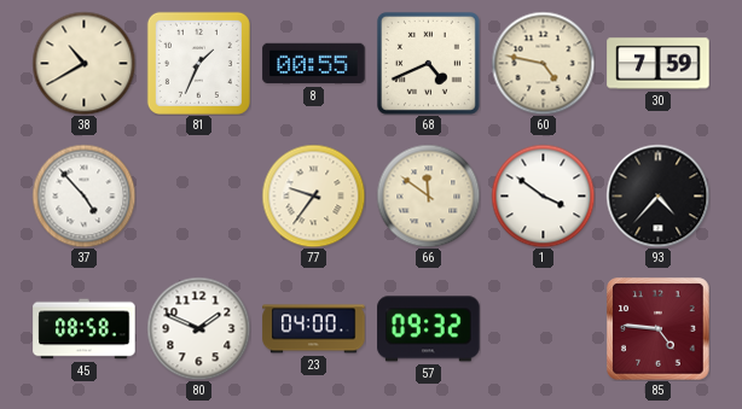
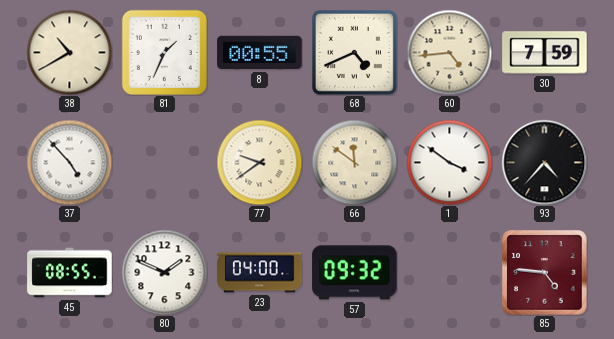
60: 4:47 -> 4:44 (449, 52)
77: 9:36 -> 9:39 (259, 162)
45: 08:58 -> 08:55 (70, 273)
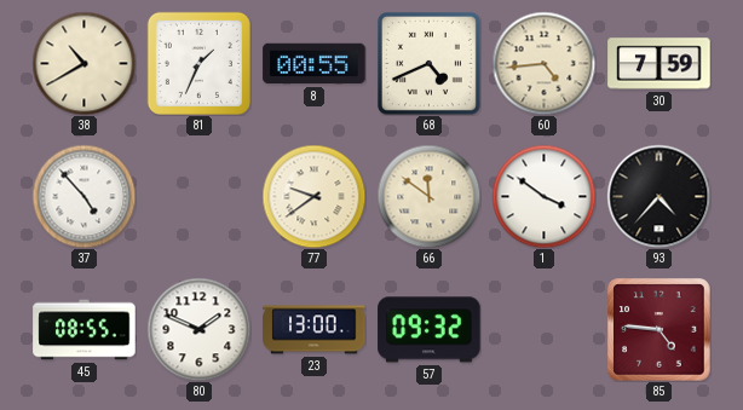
23: 04:00 -> 13:00 (315, 330)
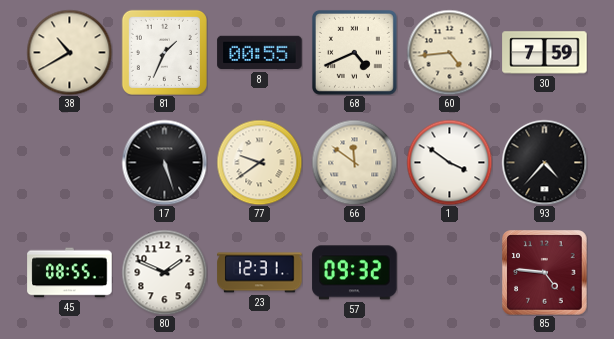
37: 4:53 -> none (83, 196)
17: none -> 5:27 (164, 162)
23: 13:00 -> 12:31 (260, 273)
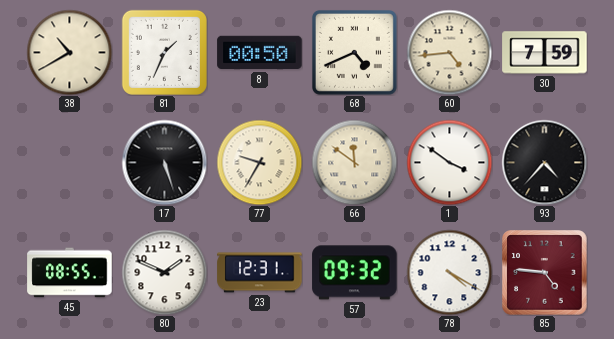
8: 00:55 -> 00:50 (260, 53)
77: 9:39 -> 9:35 (259, 162)
78: none -> 4:20 (449, 272)
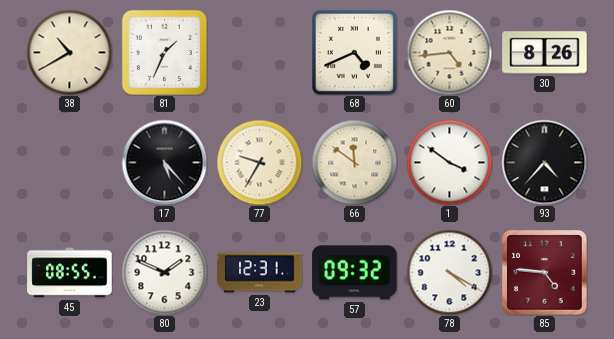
8: 00:50 -> none (260, 53)
30: 7:59 -> 8:26 (545, 53)
17: 5:27 -> 5:23 (164, 162)
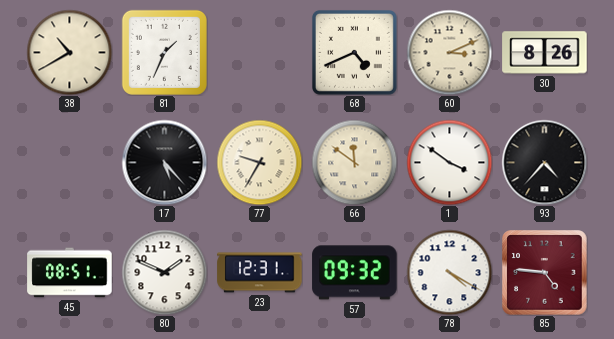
60: 4:44 -> 3:11 (449, 52)
45: 08:55 -> 08:51 (70, 273)
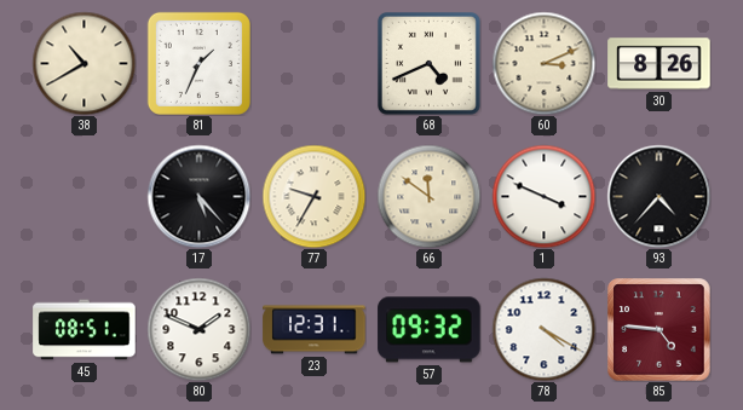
1: 3:51 -> 3:49 (543, 196)
